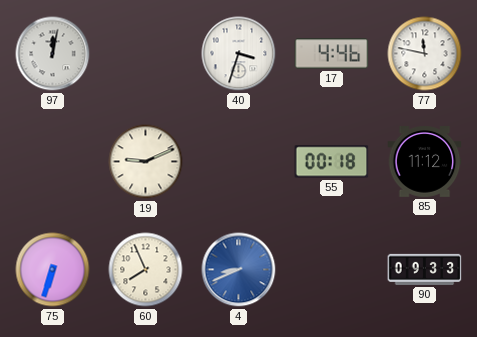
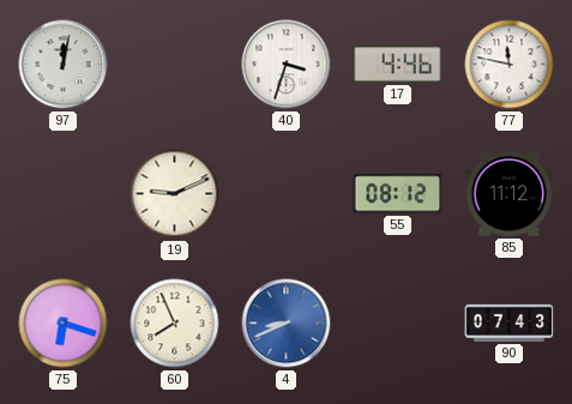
55: 00:18 -> 08:12 (398, 194)
75: 6:33 -> 6:18 (64, 324)
90: 09:33 -> 07:43 (510, 322)
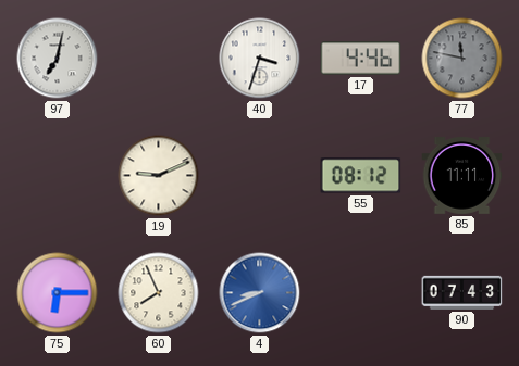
97: 12:02 -> 7:02 (58, 59)
77 dial: white -> grey (462, 59)
85: 11:12 -> 11:11 (462, 176)
75: 6:18 -> 6:15 (58, 293)
